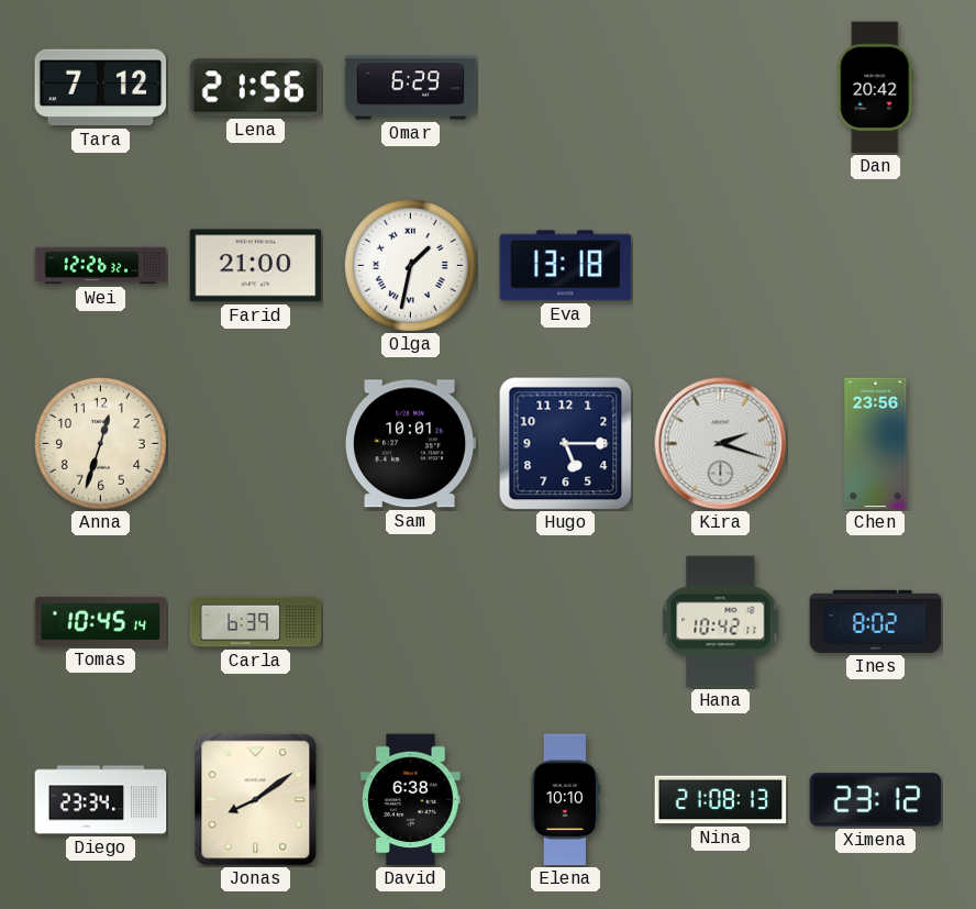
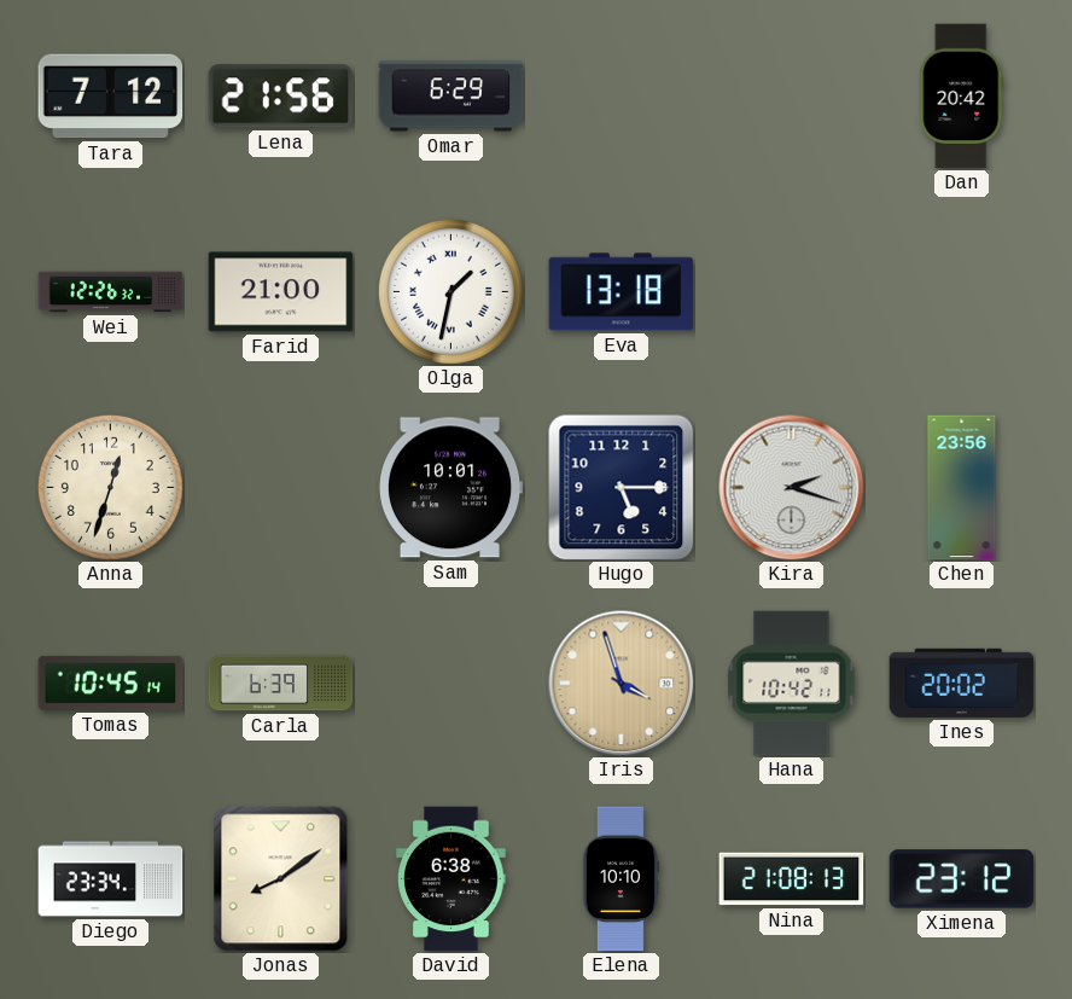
Iris: none -> 3:57 (622, 684)
Ines: 8:02 -> 20:02 (962, 683)
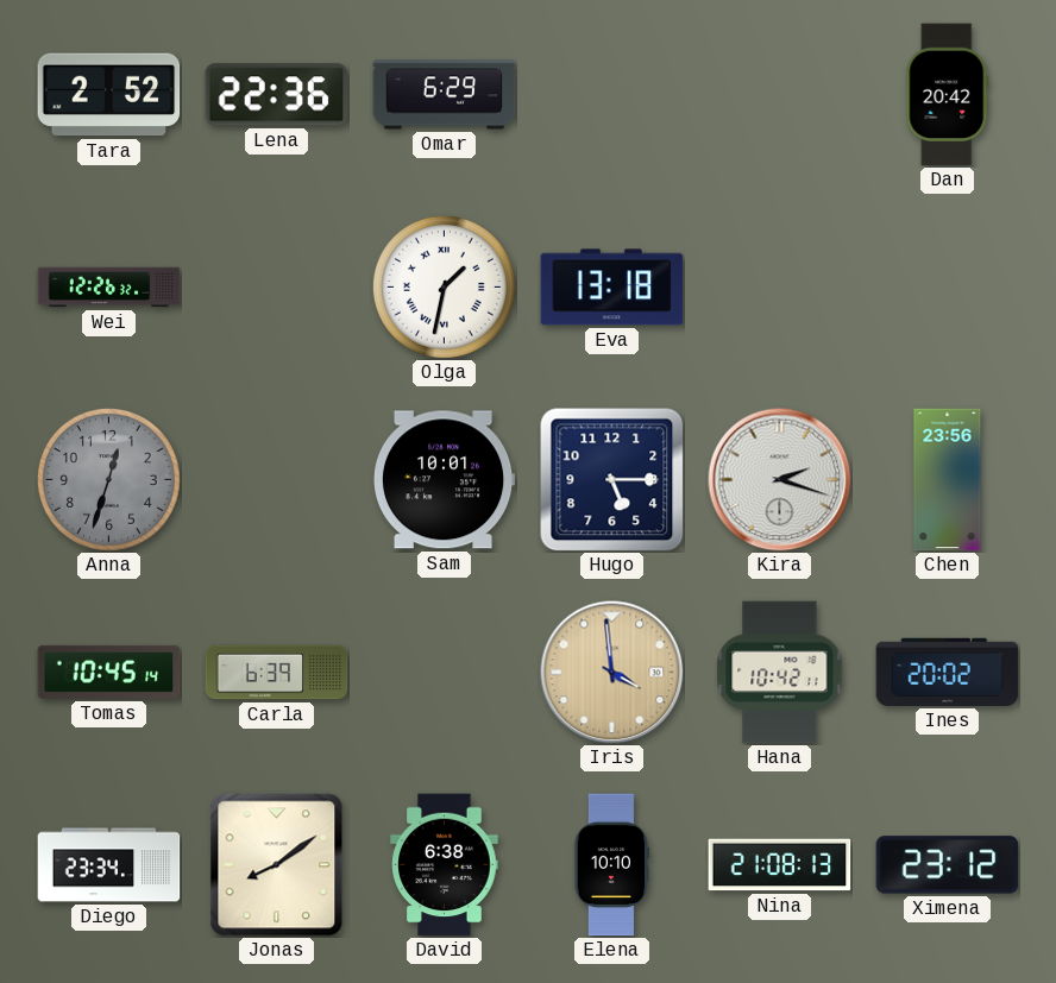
Tara: 7:12 -> 2:52 (109, 95)
Lena: 21:56 -> 22:36 (277, 95)
Farid: 21:00 -> none (281, 292)
Anna dial: cream -> grey (108, 479)
Iris: 3:57 -> 3:59 (612, 673)
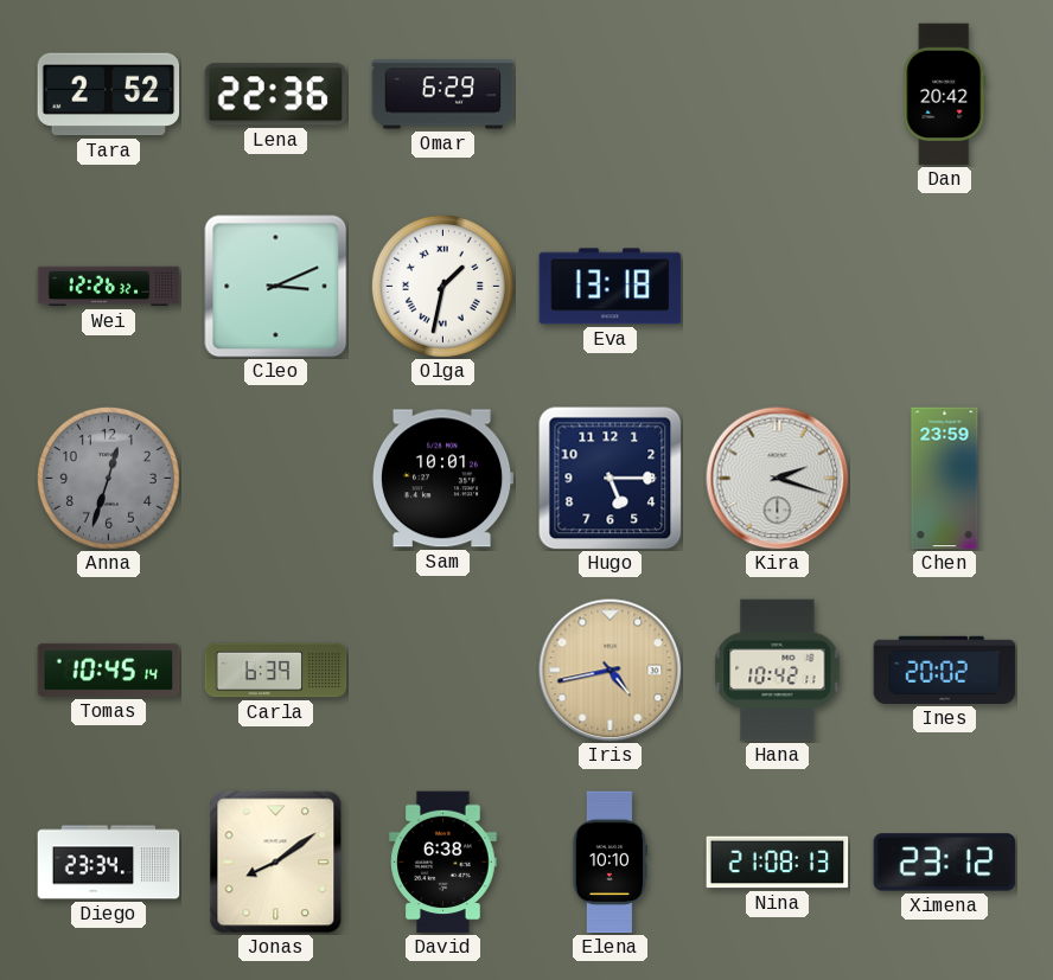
Cleo: none -> 3:11 (276, 287)
Chen: 23:56 -> 23:59 (945, 479)
Iris: 3:59 -> 4:43 (611, 671)
